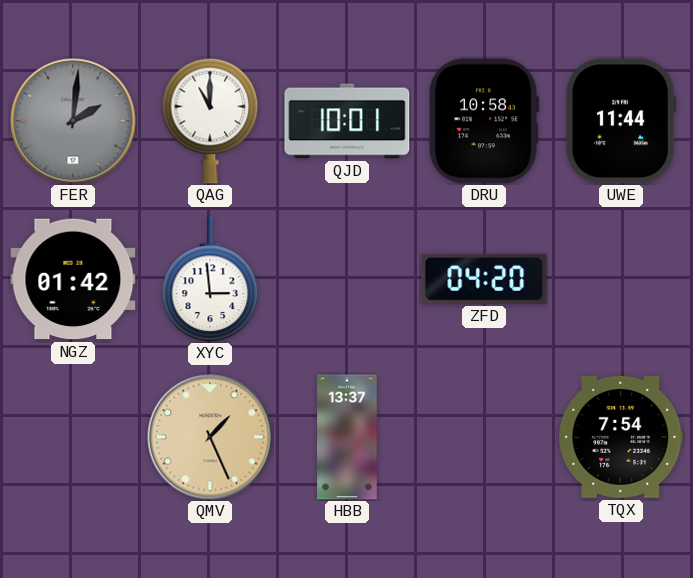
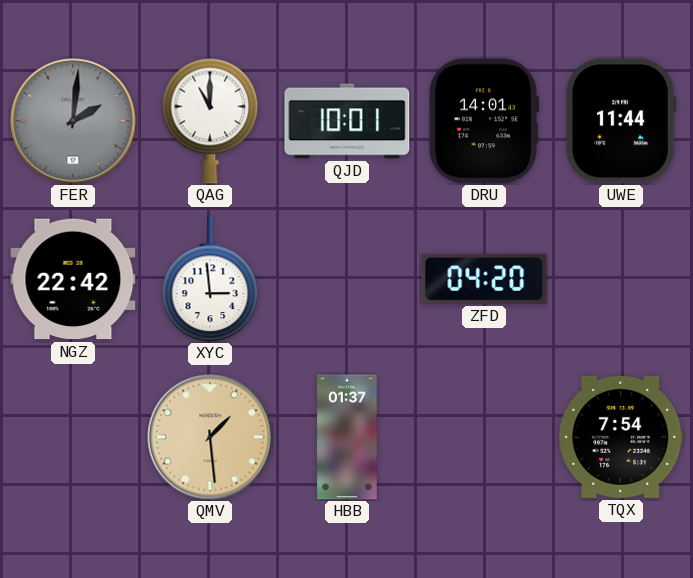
DRU: 10:58 -> 14:01 (485, 121)
NGZ: 01:42 -> 22:42 (73, 279)
QMV: 1:26 -> 1:29 (210, 437)
HBB: 13:37 -> 01:37 (347, 437)
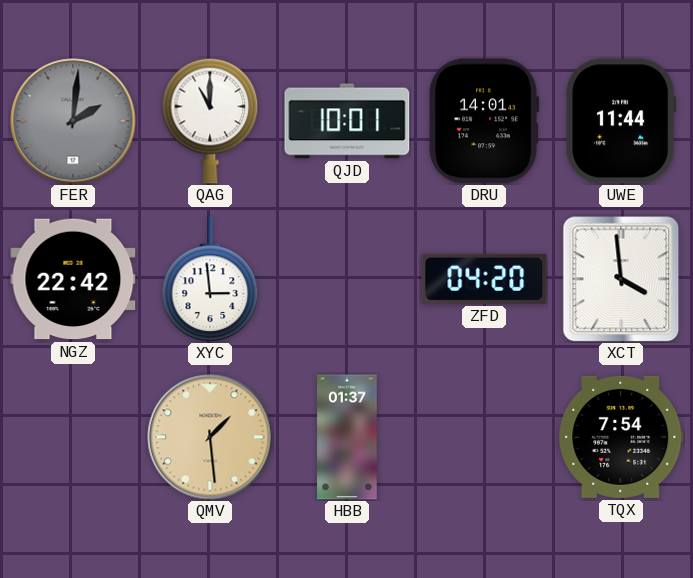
XCT: none -> 3:59 (621, 279)
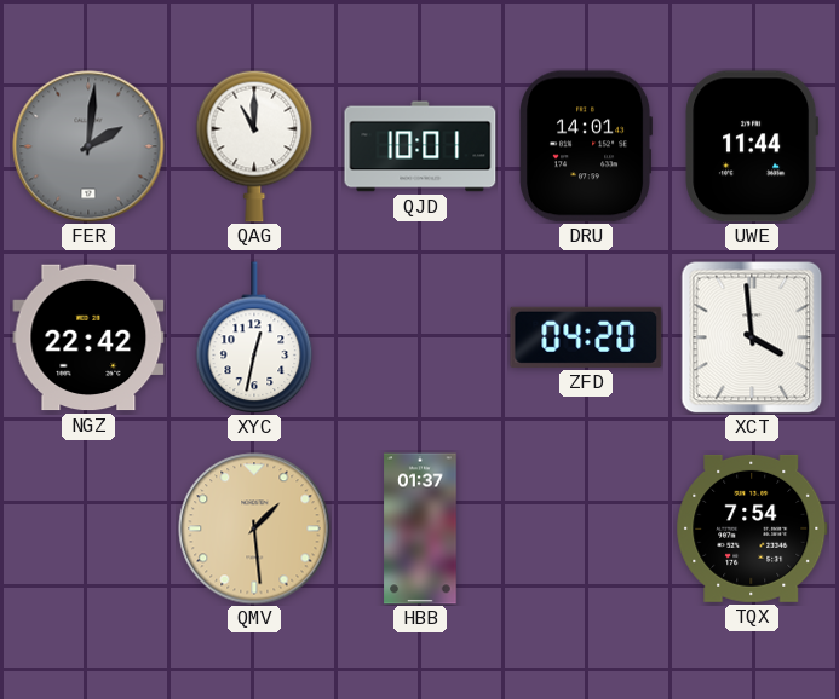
XYC: 2:59 -> 12:32 (254, 337)
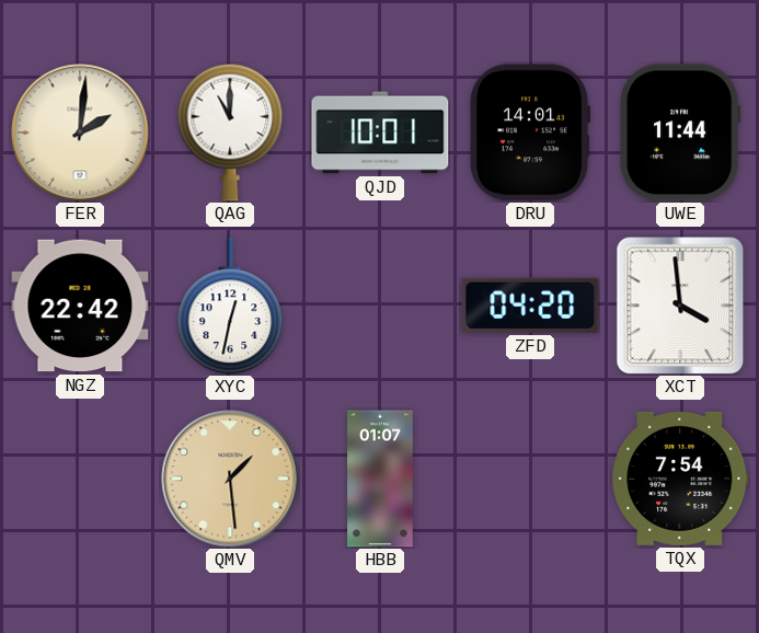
FER dial: grey -> cream (80, 133)
HBB: 01:37 -> 01:07 (380, 479)
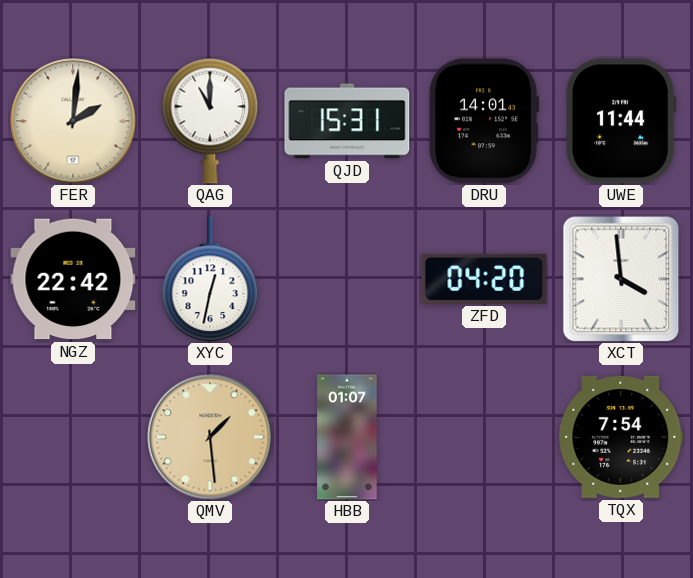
QJD: 10:01 -> 15:31 (347, 121)
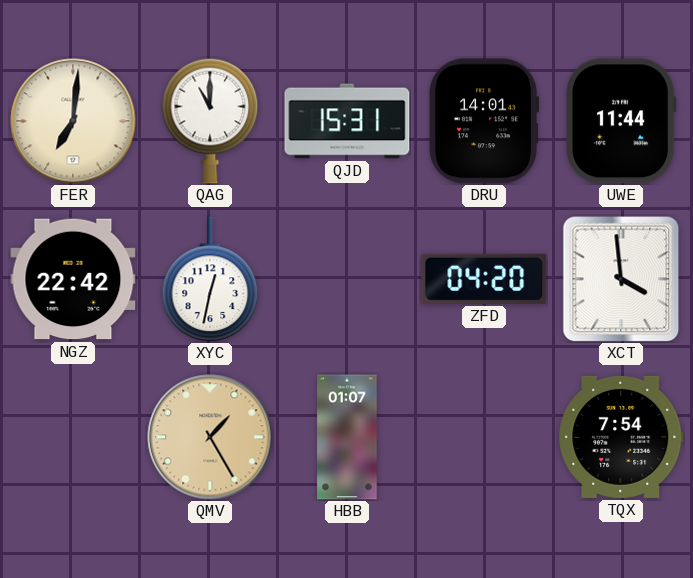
FER: 2:01 -> 7:01 (73, 121)
QMV: 1:29 -> 1:25 (210, 437)
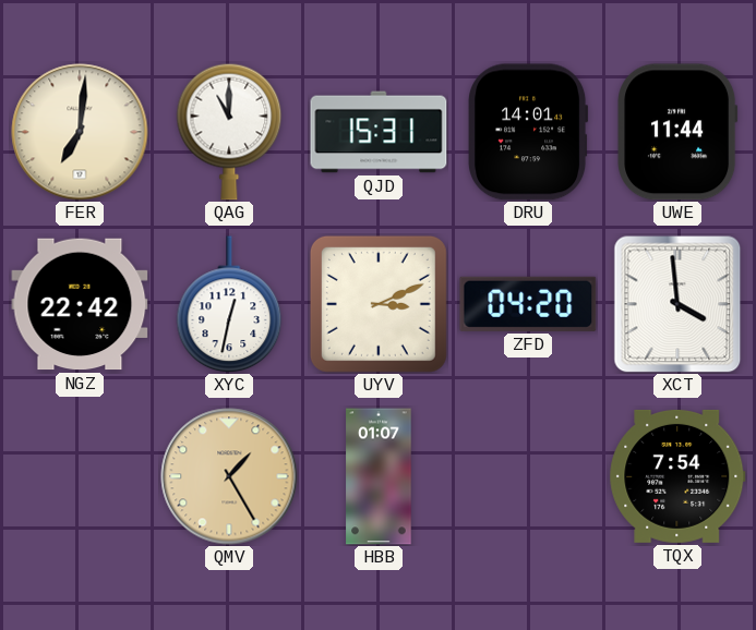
UYV: none -> 3:11 (379, 304)
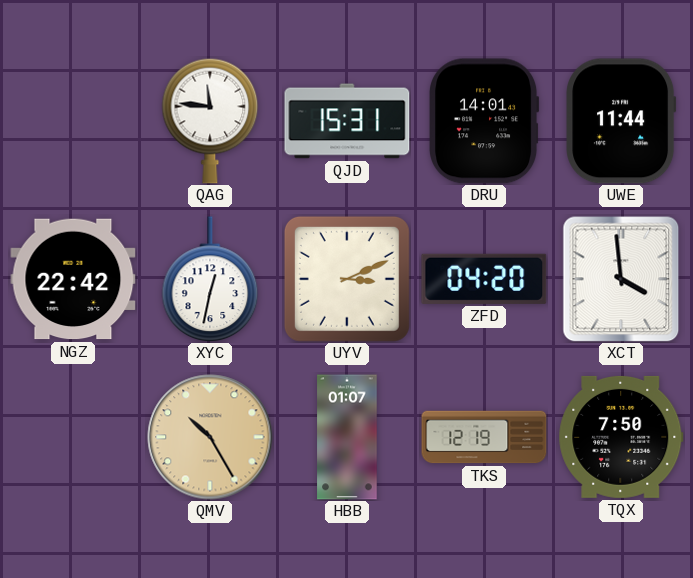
FER: 7:01 -> none (80, 132)
QAG: 11:00 -> 11:46 (210, 121)
QMV: 1:25 -> 10:25 (210, 437)
TKS: none -> 12:19 (484, 437)
TQX: 7:54 -> 7:50 (621, 437)
